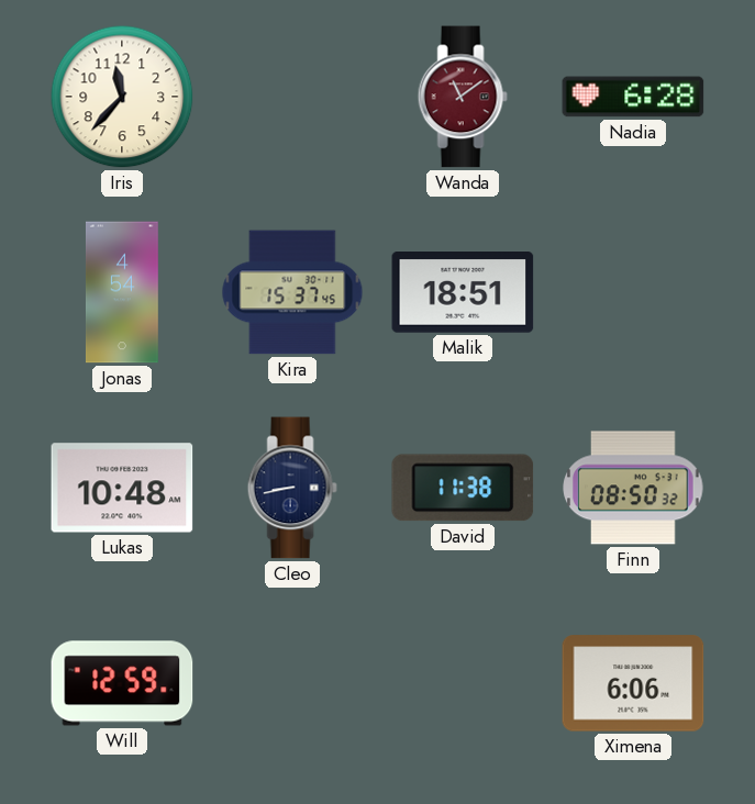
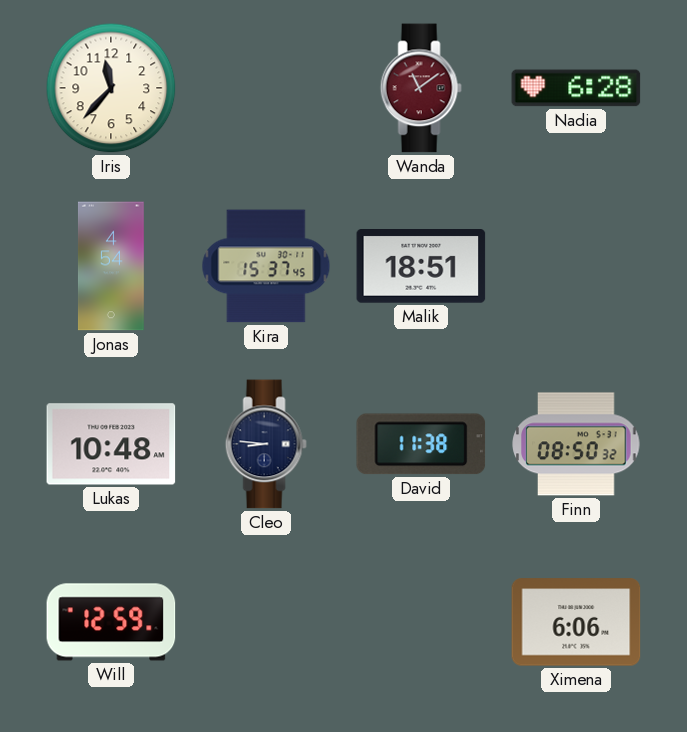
Cleo: 8:43 -> 8:46 (266, 444)
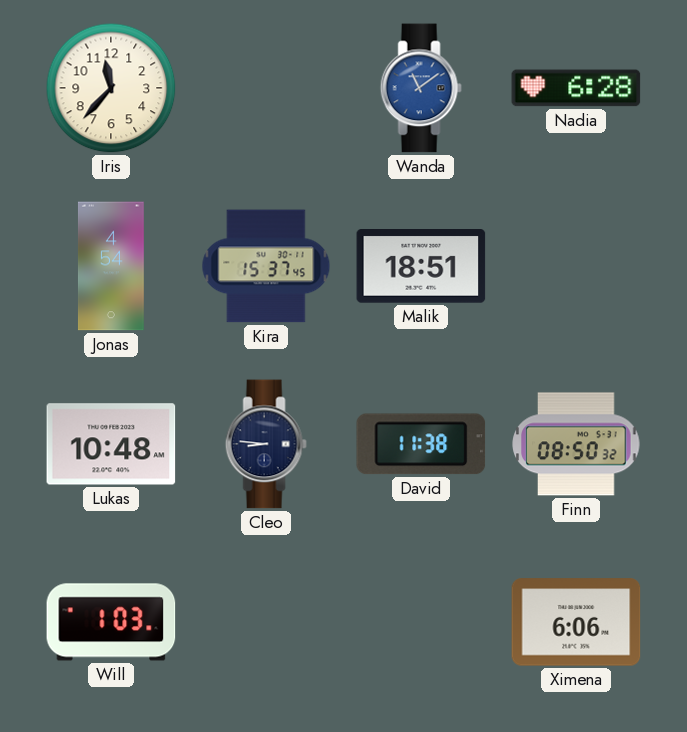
Wanda dial: burgundy -> blue (421, 88)
Will: 12:59 -> 1:03 (111, 622)
